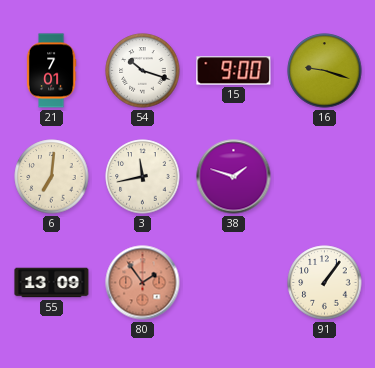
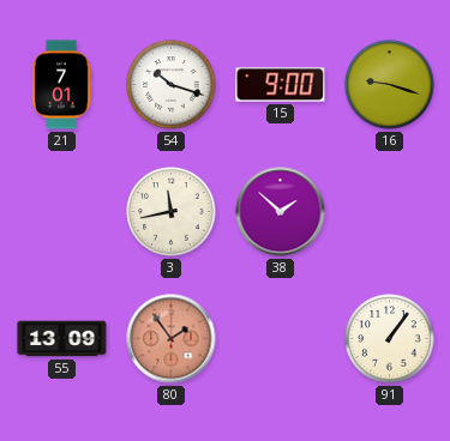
6: 7:01 -> none (52, 177)
38: 1:48 -> 1:52 (281, 212)
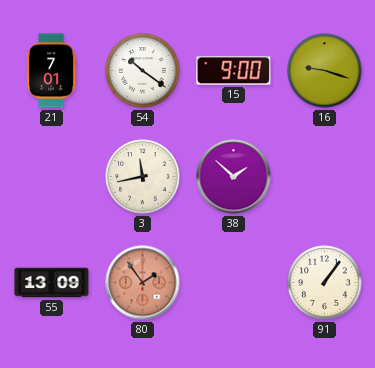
54: 10:18 -> 10:21 (143, 71)
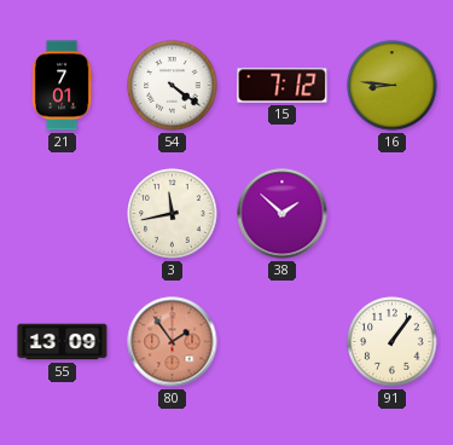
54: 10:21 -> 4:21 (173, 86)
15: 9:00 -> 7:12 (283, 86)
16: 9:18 -> 8:46 (393, 86)
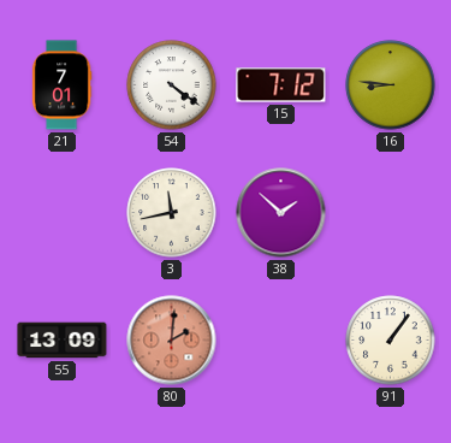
80: 1:54 -> 2:01 (172, 341)
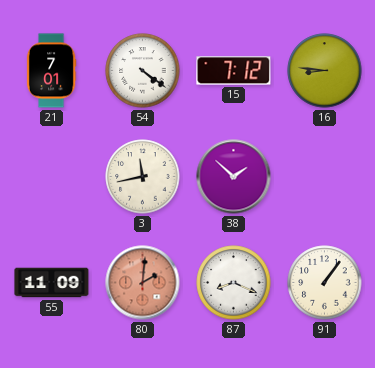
55: 13:09 -> 11:09 (52, 283)
87: none -> 8:19 (234, 283)
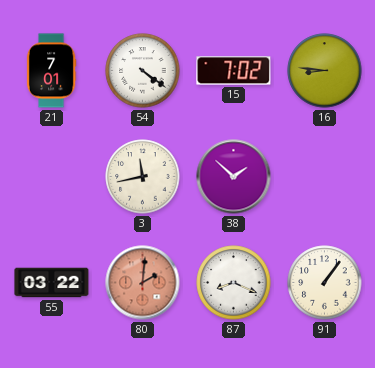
15: 7:12 -> 7:02 (234, 71)
55: 11:09 -> 03:22 (52, 283)
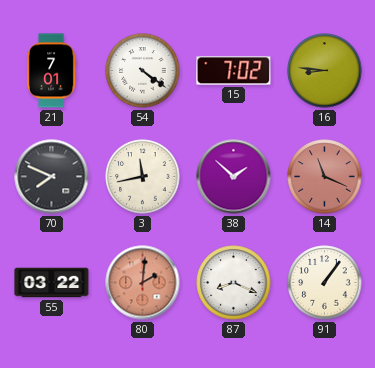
70: none -> 7:49 (52, 177)
14: none -> 11:19 (325, 177)
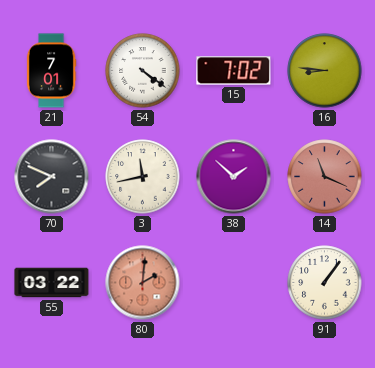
87: 8:19 -> none (234, 283)
